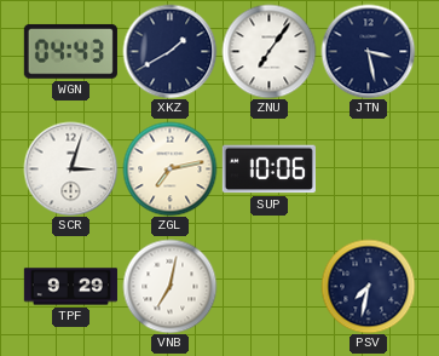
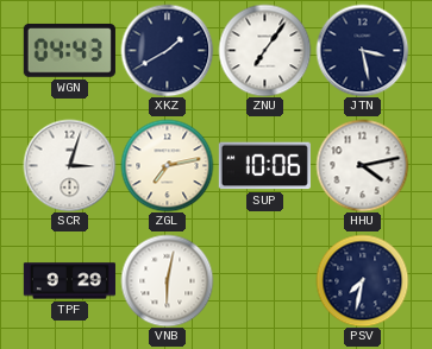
HHU: none -> 4:13 (362, 165)
VNB: 7:02 -> 6:02 (167, 280)
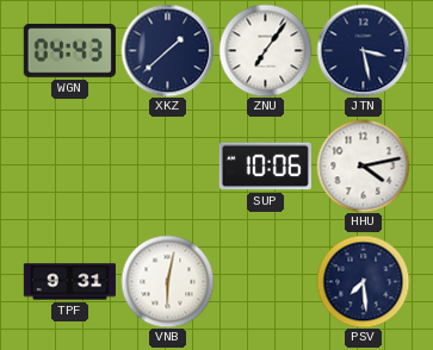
XKZ: 1:40 -> 1:38 (167, 50)
SCR: 3:03 -> none (69, 165)
ZGL: 7:13 -> none (167, 165)
TPF: 9:29 -> 9:31 (69, 282)
PSV: 7:32 -> 7:29 (363, 281)
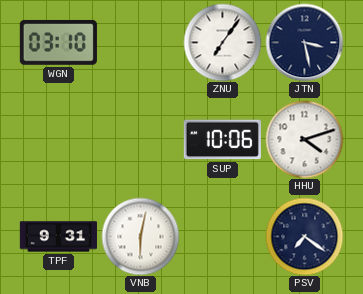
WGN: 04:43 -> 03:10 (58, 43)
XKZ: 1:38 -> none (167, 50)
HHU: 4:13 -> 4:12 (304, 139)
PSV: 7:29 -> 7:21 (304, 236)
